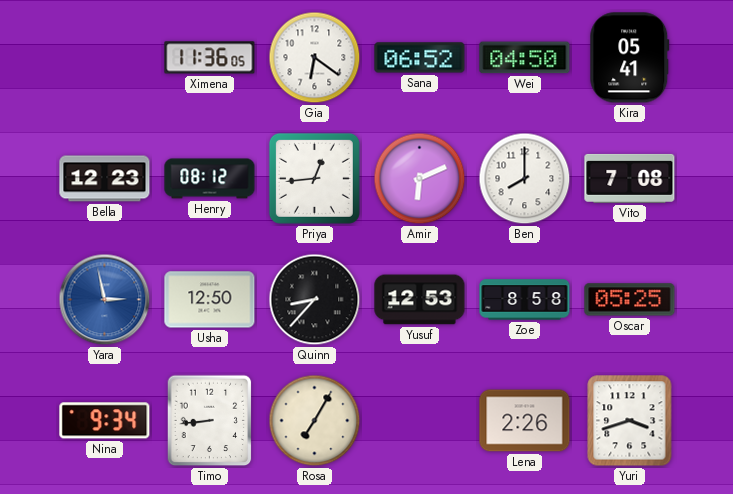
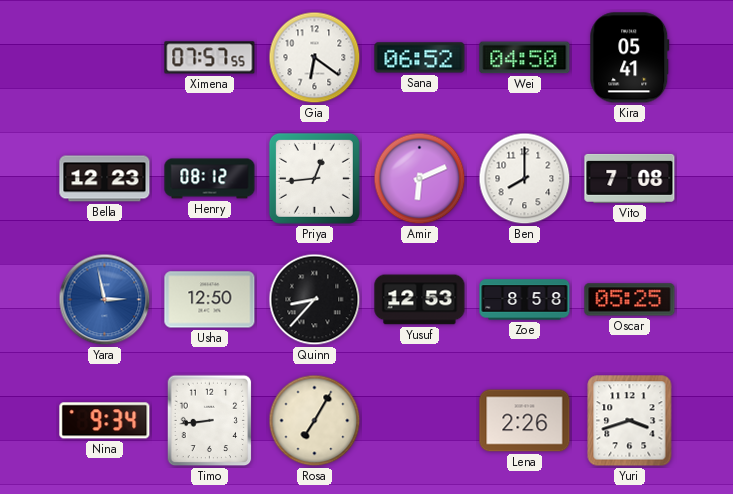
Ximena: 11:36 -> 07:57 (210, 58)
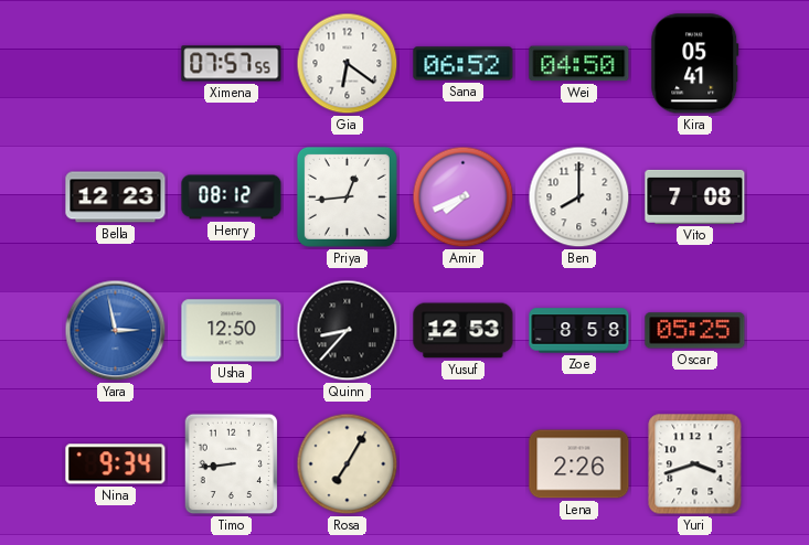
Amir: 6:11 -> 7:41 (464, 197)
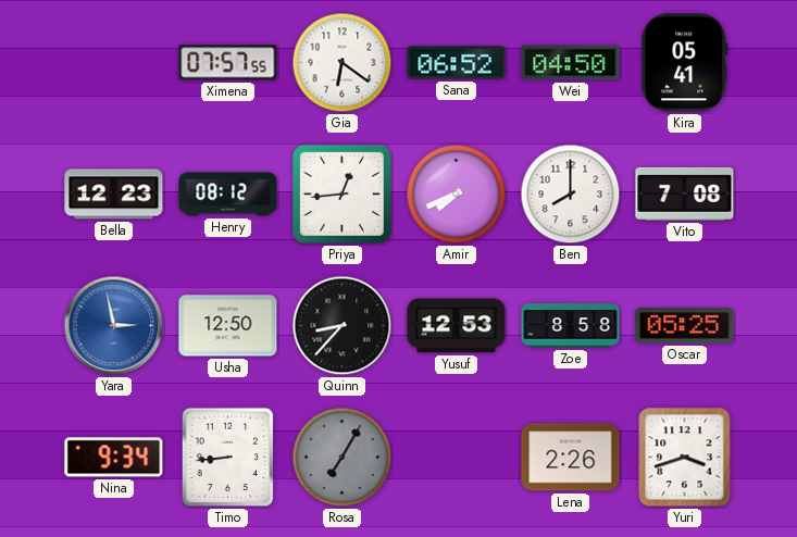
Rosa dial: cream -> grey (343, 458)
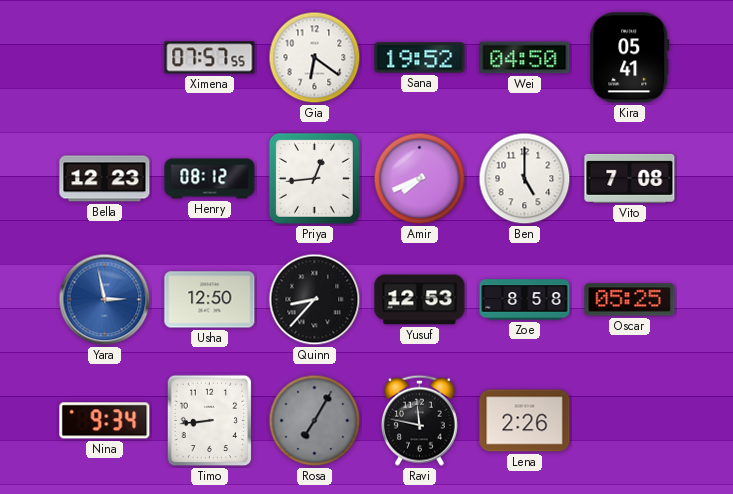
Sana: 06:52 -> 19:52 (420, 58)
Ben: 8:00 -> 5:00 (525, 179)
Ravi: none -> 11:47 (419, 420)
Yuri: 3:42 -> none (685, 458)
